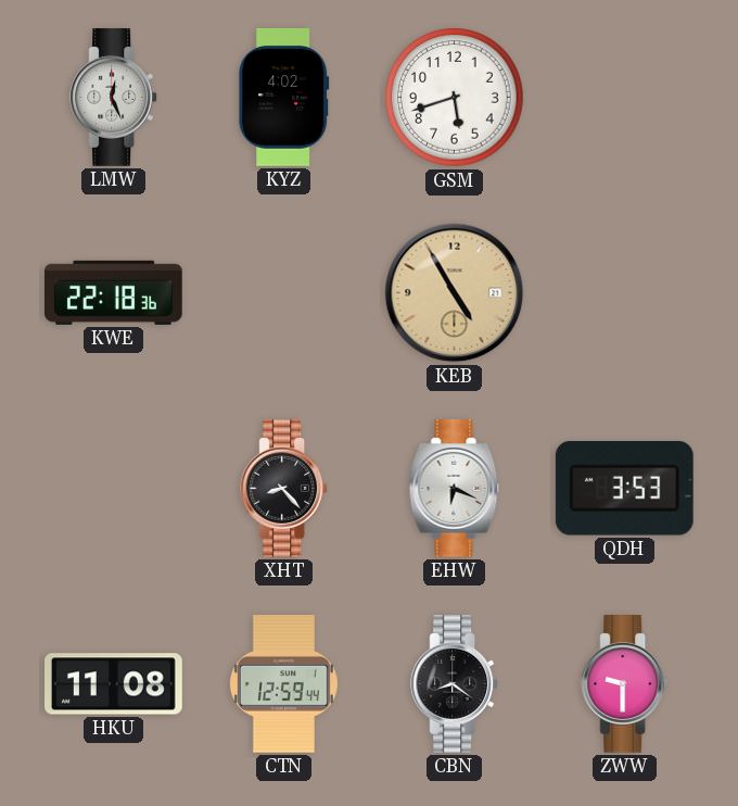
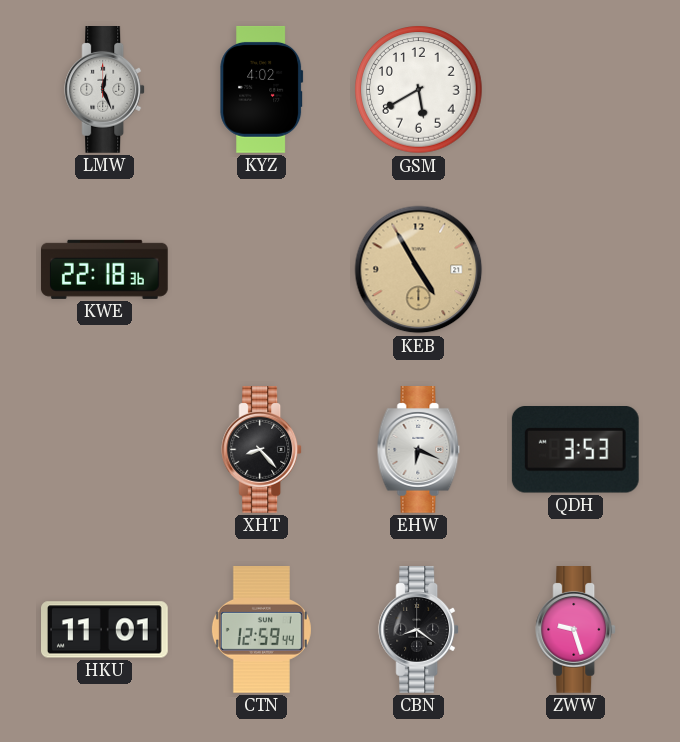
GSM: 5:42 -> 5:40 (419, 90)
HKU: 11:08 -> 11:01 (105, 630)
ZWW: 9:30 -> 9:27 (576, 630)
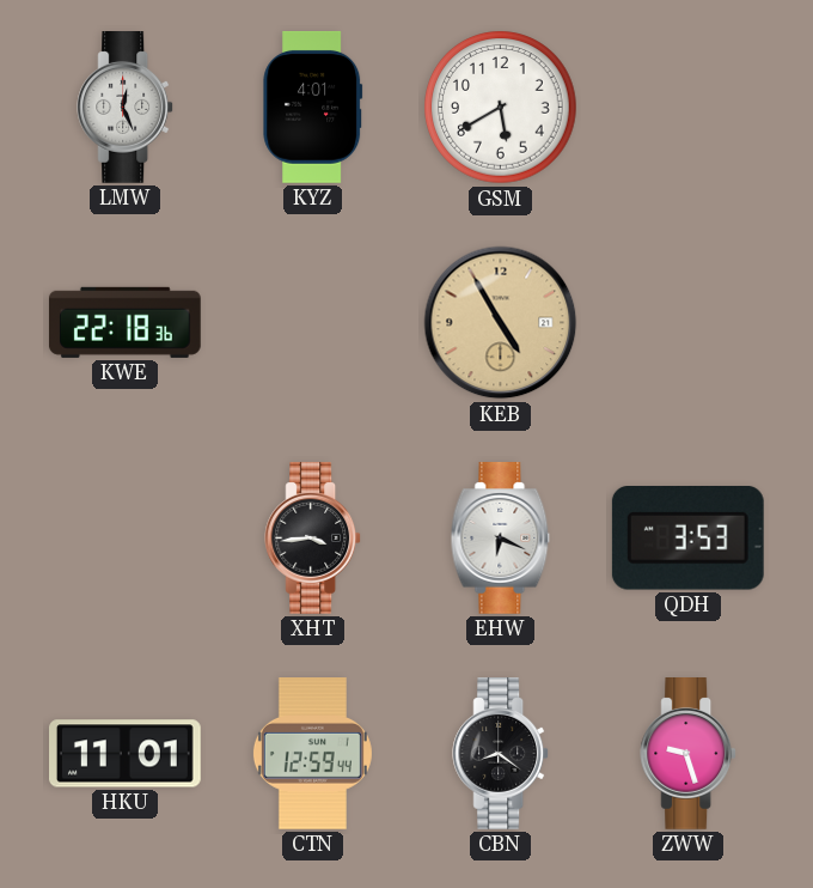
KYZ: 4:02 -> 4:01 (313, 107)
XHT: 8:23 -> 3:44 (313, 539)
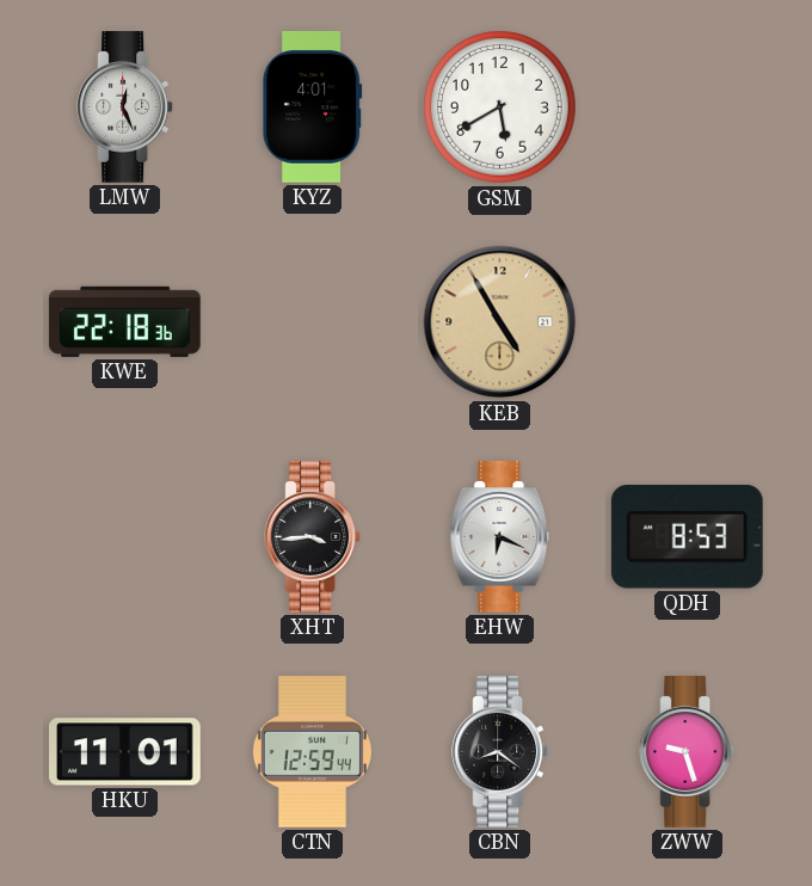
QDH: 3:53 -> 8:53 (687, 537)
